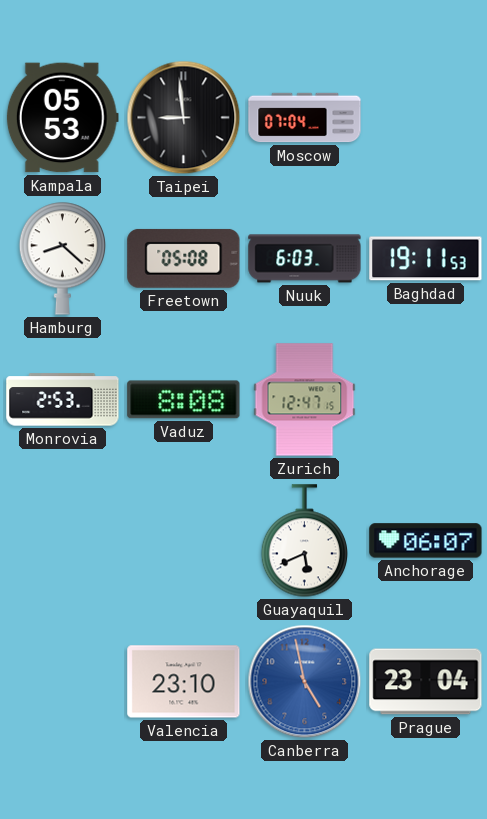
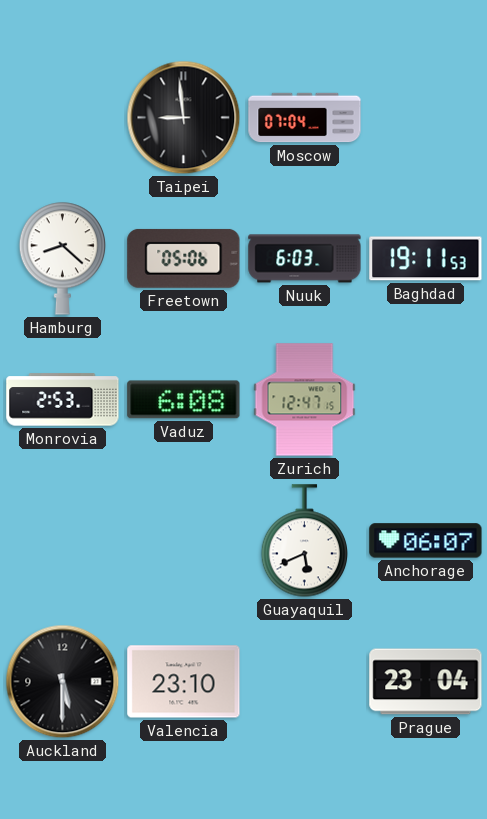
Kampala: 05:53 -> none (62, 118)
Freetown: 05:08 -> 05:06 (184, 258)
Vaduz: 8:08 -> 6:08 (184, 400)
Auckland: none -> 5:30 (63, 682)
Canberra: 4:58 -> none (305, 682)
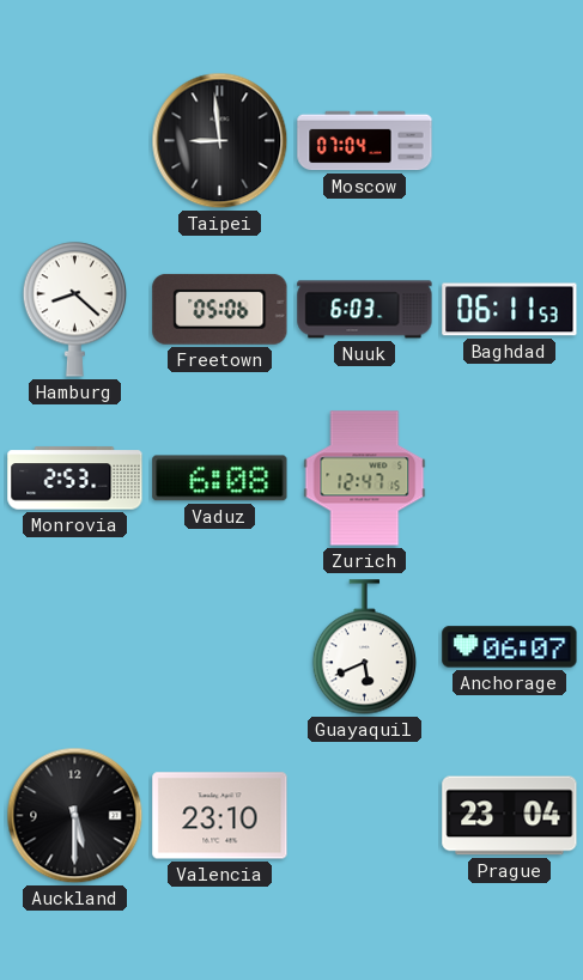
Baghdad: 19:11 -> 06:11 (510, 310)
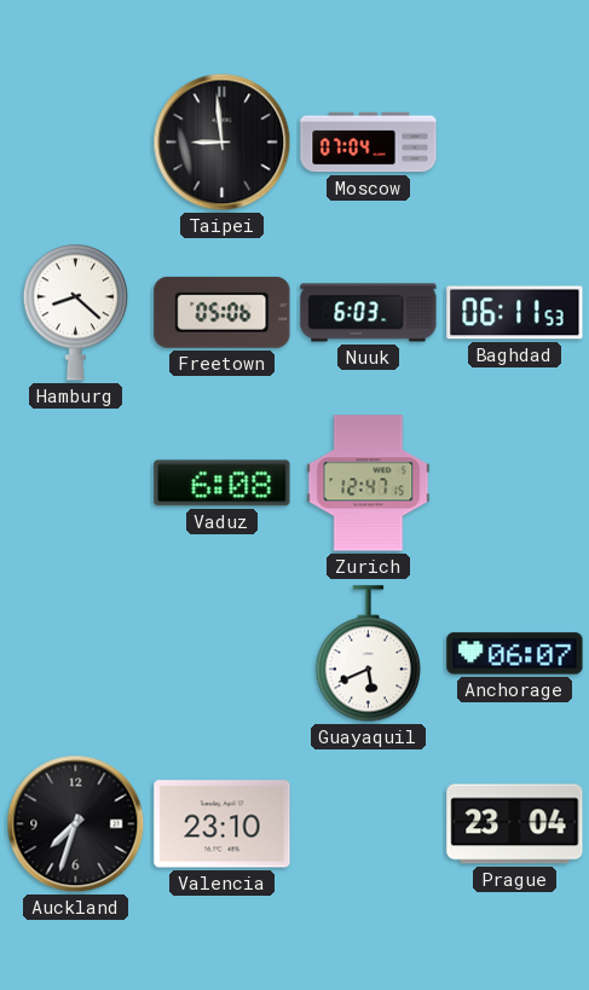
Monrovia: 2:53 -> none (75, 479)
Auckland: 5:30 -> 7:33 (76, 824)
